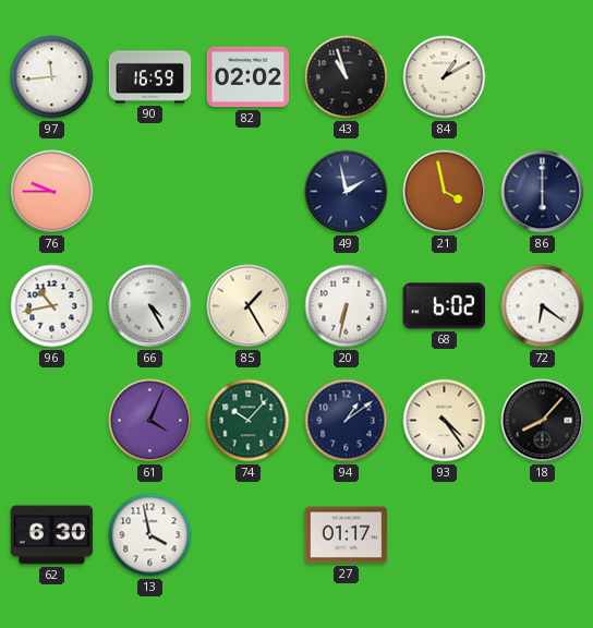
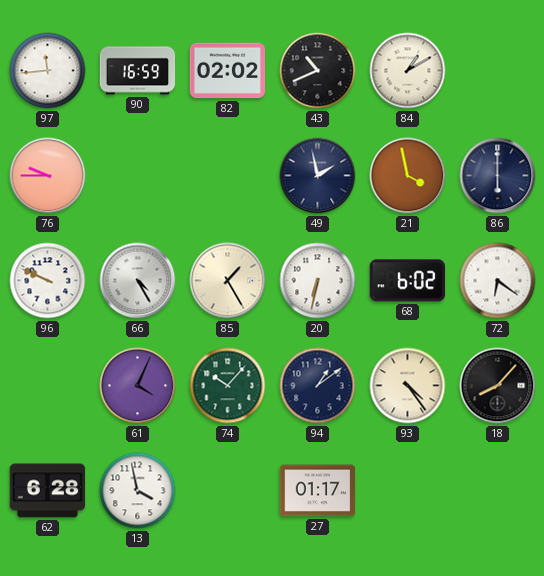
43: 10:57 -> 10:41 (318, 71)
96: 10:43 -> 9:49 (48, 281)
62: 6:30 -> 6:28 (48, 491)
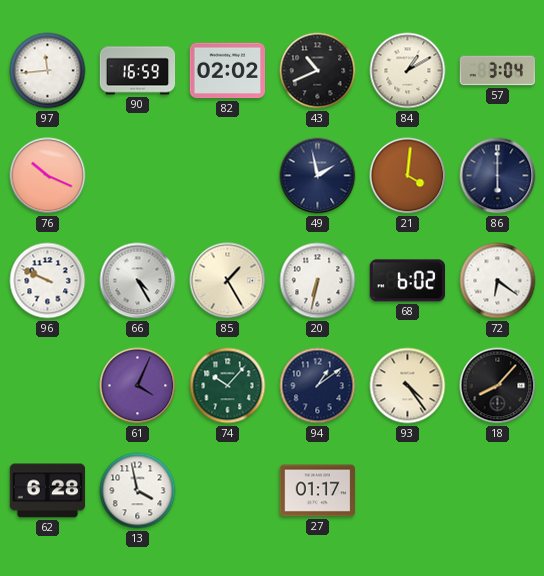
57: none -> 3:04 (498, 71)
76: 9:45 -> 10:19 (48, 176)
21: 3:58 -> 4:01 (408, 176)
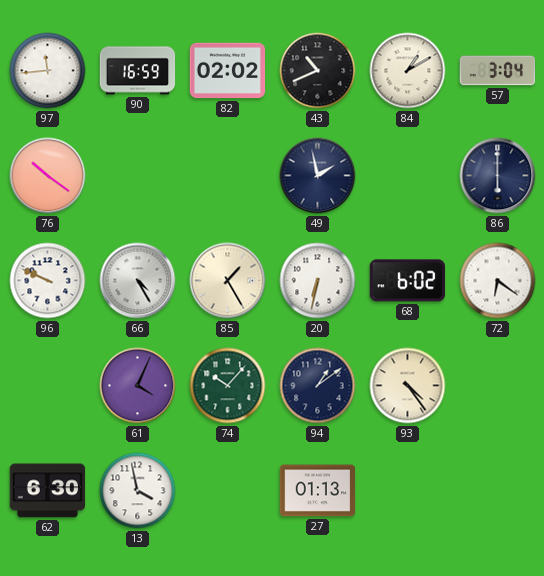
76: 10:19 -> 10:21 (48, 176)
21: 4:01 -> none (408, 176)
18: 8:07 -> none (498, 386)
62: 6:28 -> 6:30 (48, 491)
27: 01:17 -> 01:13 (318, 491)
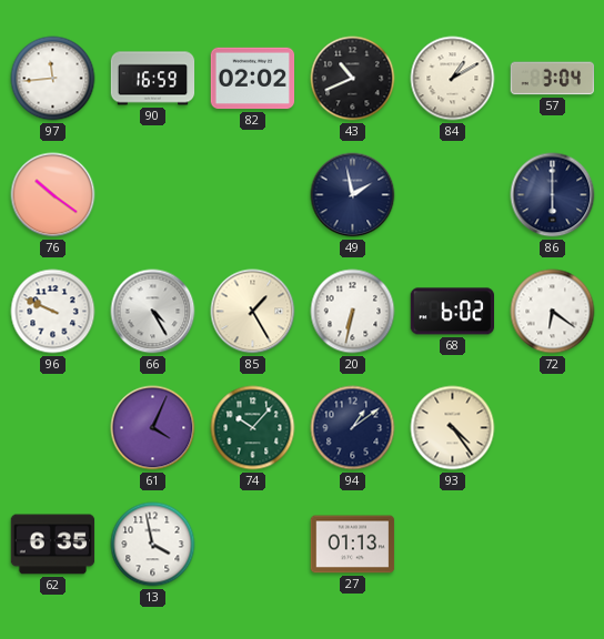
62: 6:30 -> 6:35 (53, 545)
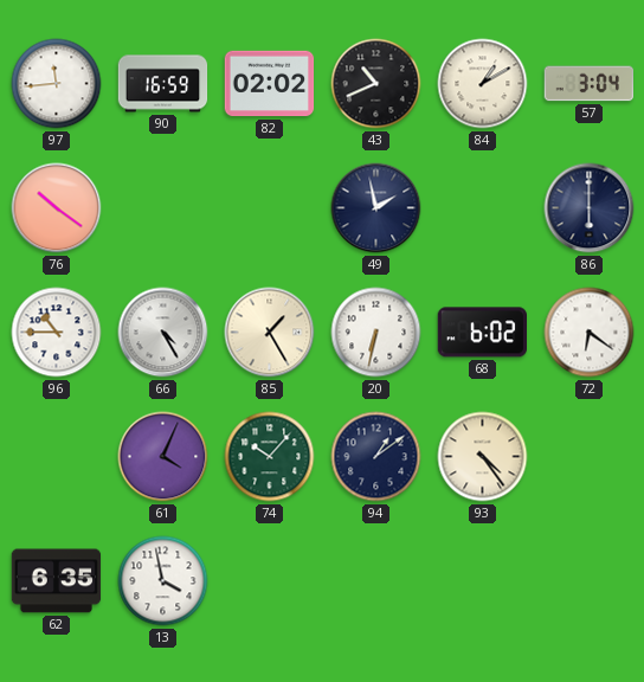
96: 9:49 -> 10:45 (57, 333)
27: 01:13 -> none (353, 545)
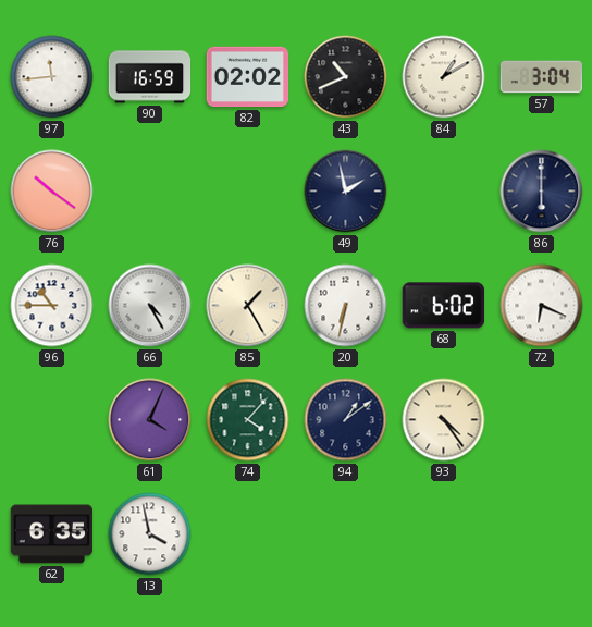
72: 6:21 -> 6:19 (542, 306)
74: 10:07 -> 4:07 (248, 420)
